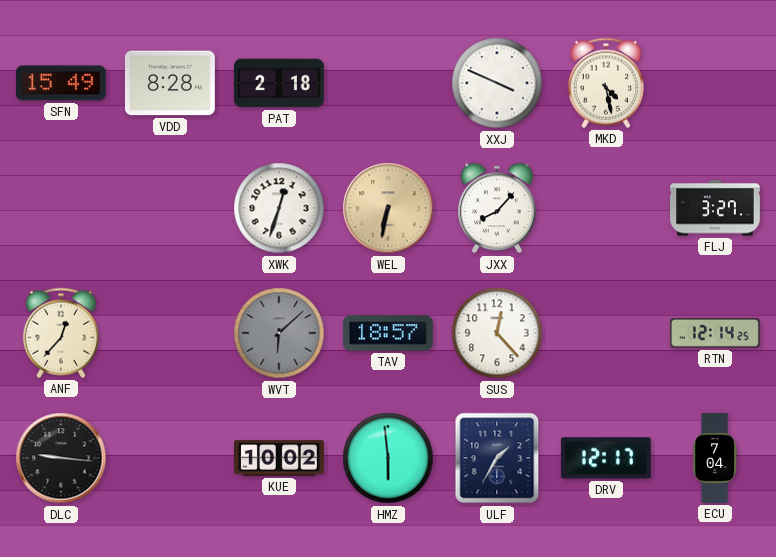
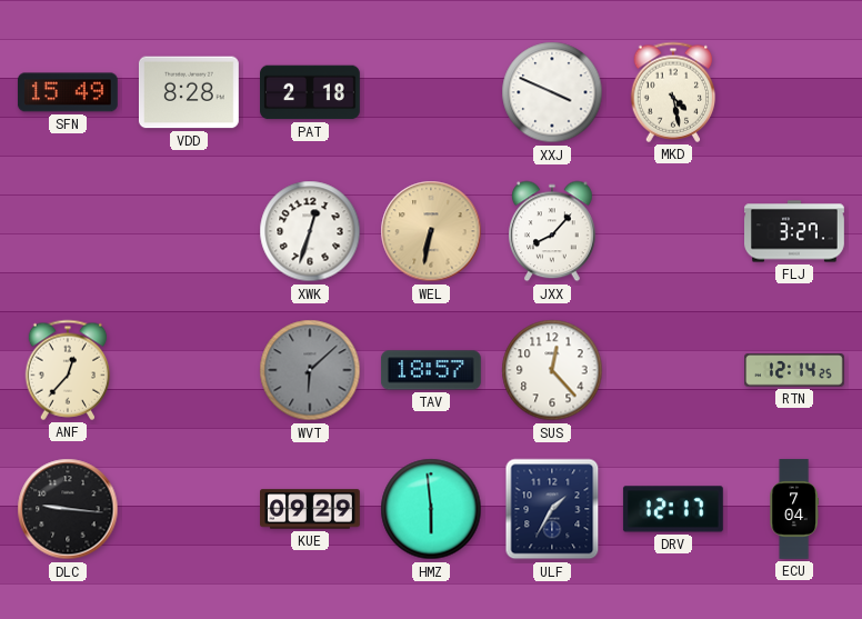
KUE: 10:02 -> 09:29 (311, 509)
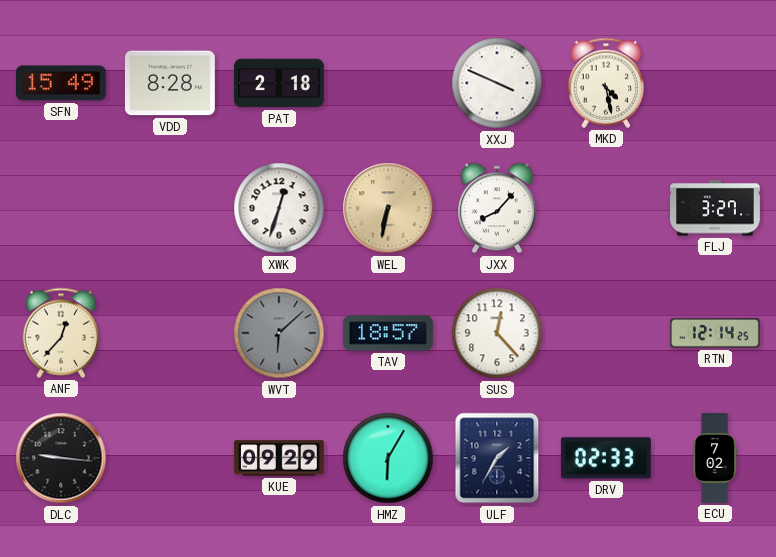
HMZ: 5:59 -> 6:05 (388, 458)
DRV: 12:17 -> 02:33 (606, 458)
ECU: 7:04 -> 7:02 (715, 458)
